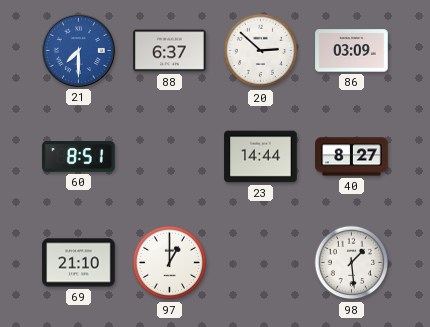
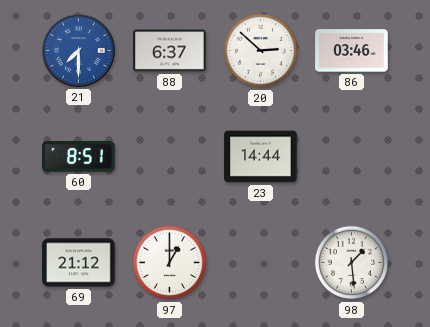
86: 03:09 -> 03:46 (352, 51)
40: 8:27 -> none (352, 157)
69: 21:10 -> 21:12 (79, 263)
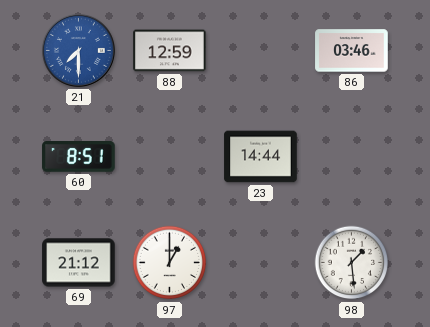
88: 6:37 -> 12:59 (170, 51)
20: 2:52 -> none (261, 51)
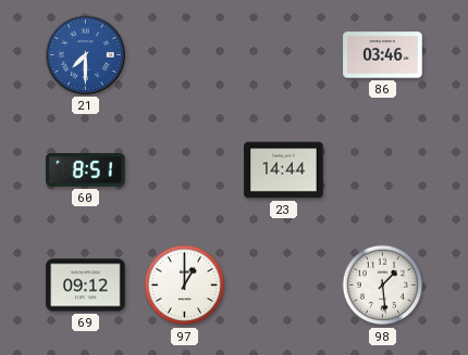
88: 12:59 -> none (170, 51)
69: 21:12 -> 09:12 (86, 286)
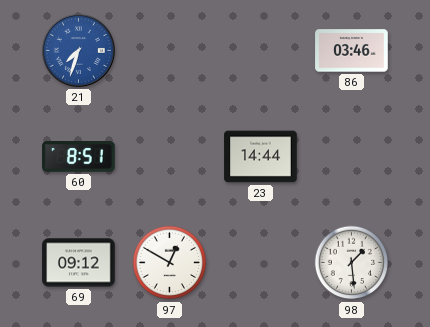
21: 7:30 -> 7:33 (79, 51)
97: 1:00 -> 12:50 (170, 263)
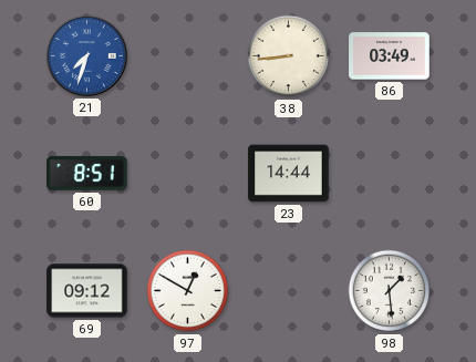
38: none -> 8:44 (289, 56)
86: 03:46 -> 03:49 (390, 56)
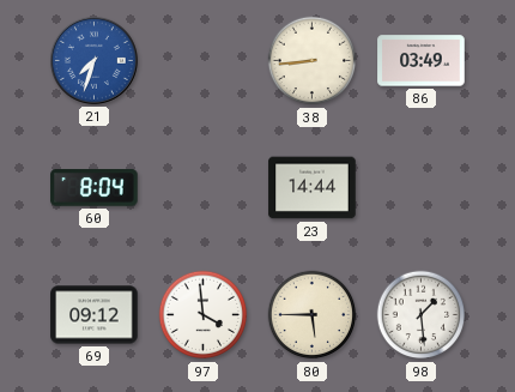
60: 8:51 -> 8:04 (95, 188)
97: 12:50 -> 3:59 (204, 315)
80: none -> 5:45 (313, 315)
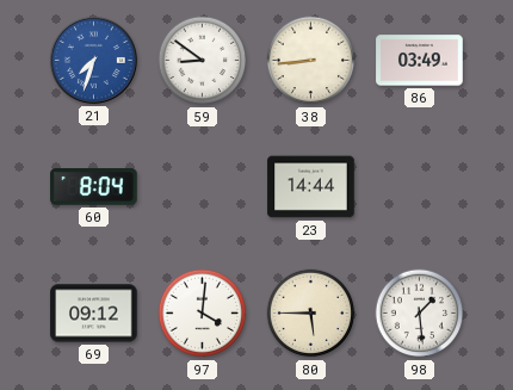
59: none -> 8:51 (203, 61)
97: 3:59 -> 4:01 (203, 314)
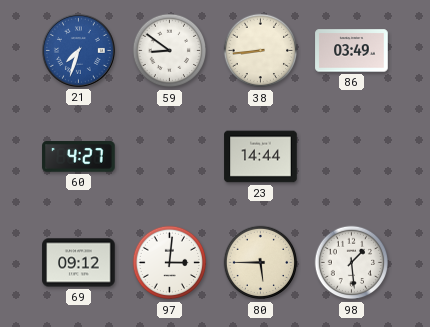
60: 8:04 -> 4:27 (79, 157)
97: 4:01 -> 3:01 (170, 263)
